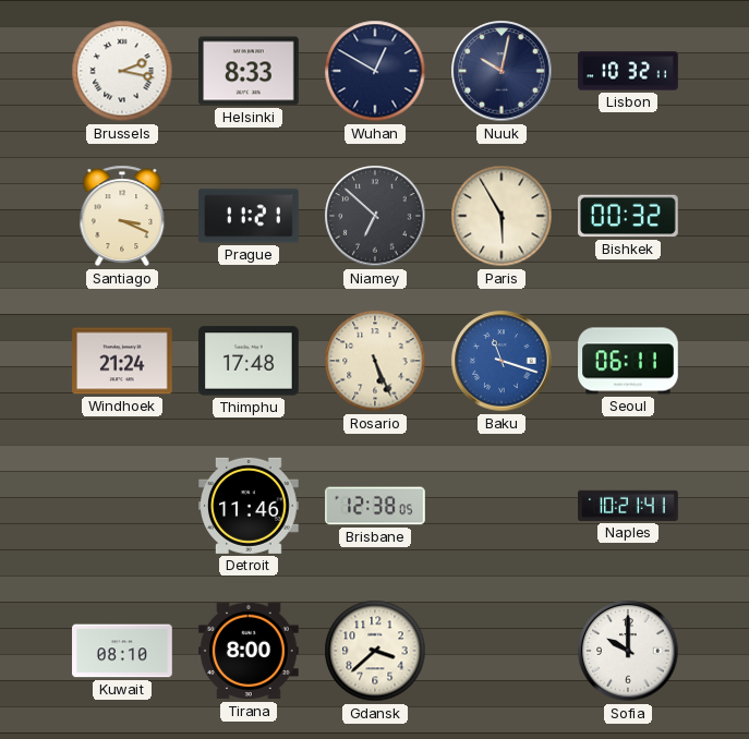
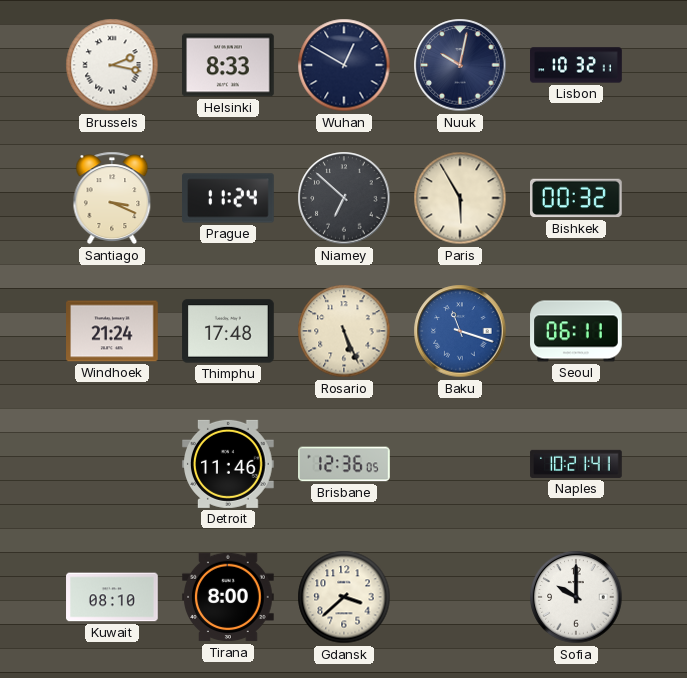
Prague: 11:21 -> 11:24 (228, 198)
Brisbane: 12:38 -> 12:36 (344, 464)
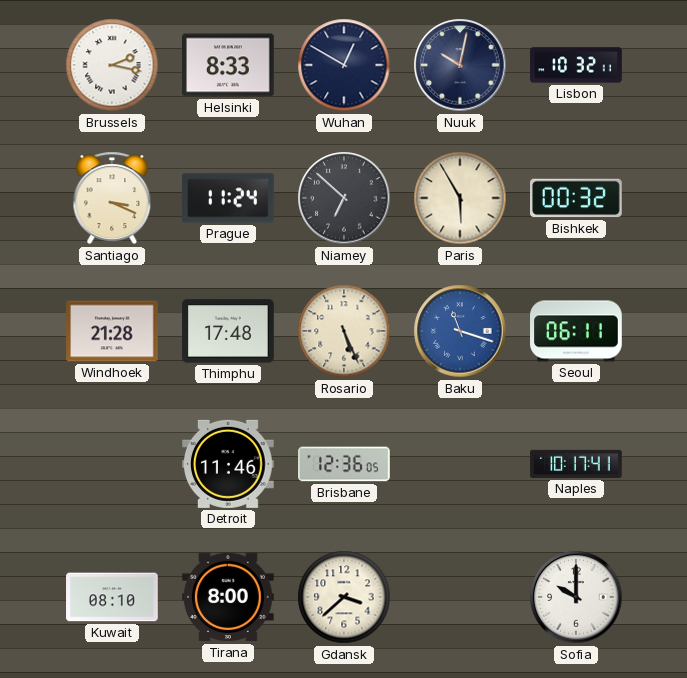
Windhoek: 21:24 -> 21:28 (112, 331)
Naples: 10:21 -> 10:17 (576, 464)
